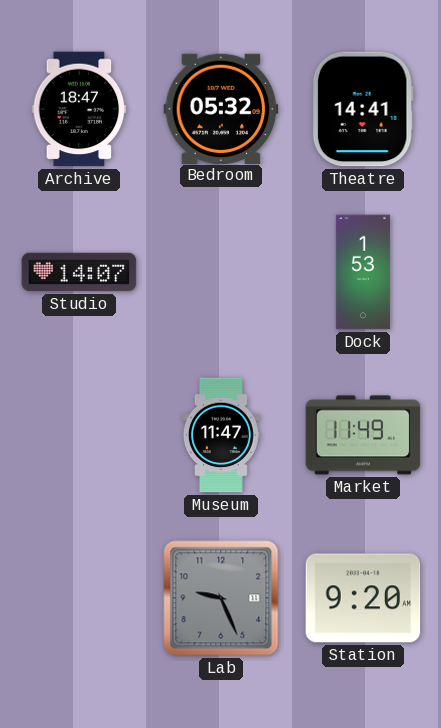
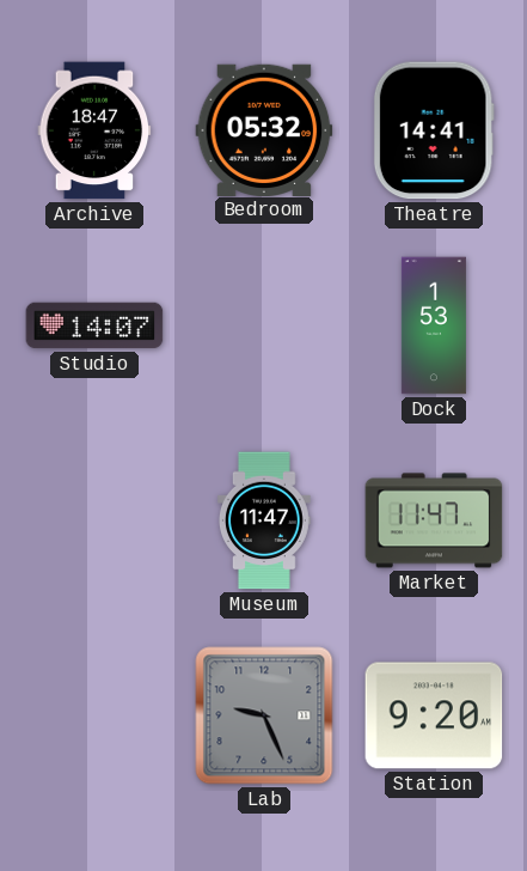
Market: 11:49 -> 11:47 (434, 520)
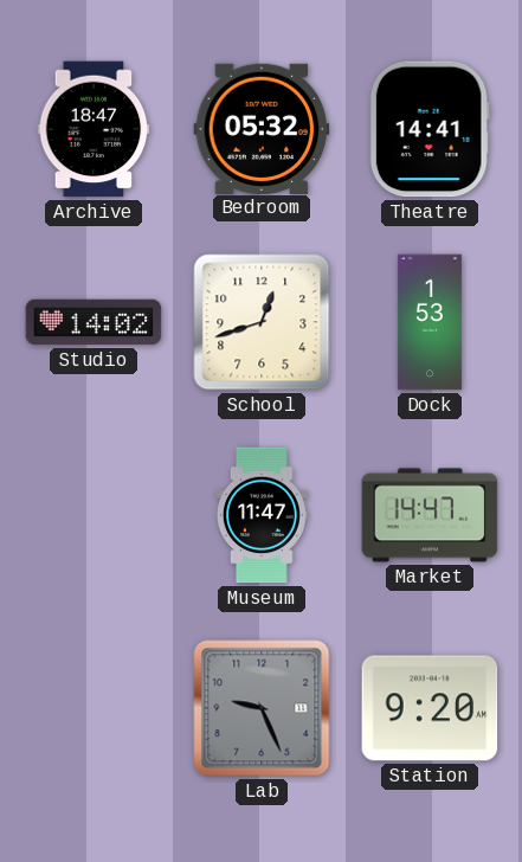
Studio: 14:07 -> 14:02 (94, 322)
School: none -> 12:42 (262, 322)
Market: 11:47 -> 14:47 (430, 515)
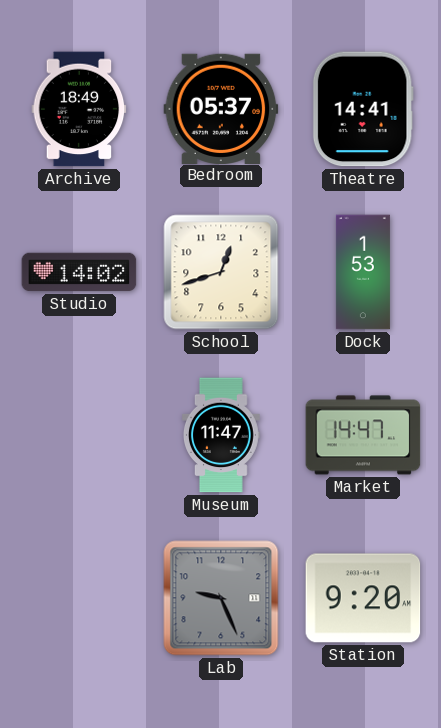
Archive: 18:47 -> 18:49 (79, 109)
Bedroom: 05:32 -> 05:37 (221, 108)
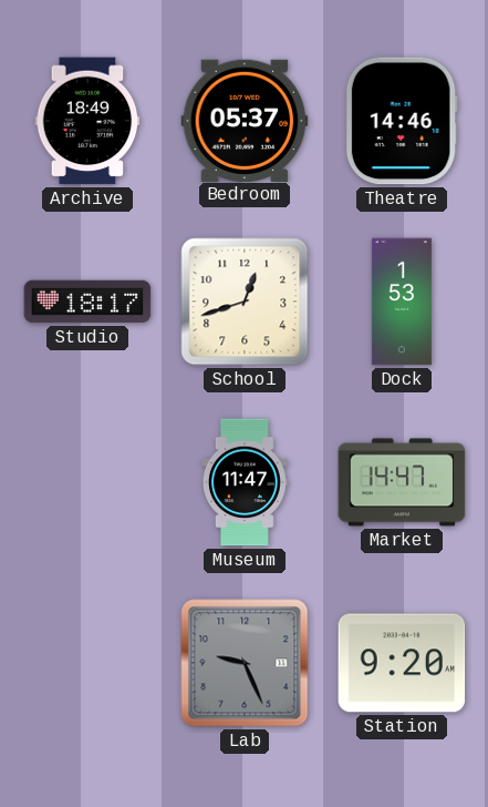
Theatre: 14:41 -> 14:46 (402, 121)
Studio: 14:02 -> 18:17 (87, 302)
